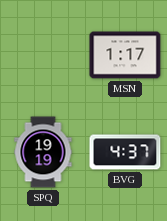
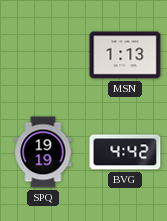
MSN: 1:17 -> 1:13 (125, 55)
BVG: 4:37 -> 4:42 (125, 152)
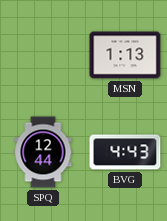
SPQ: 19:19 -> 12:44 (43, 152)
BVG: 4:42 -> 4:43 (125, 152)
